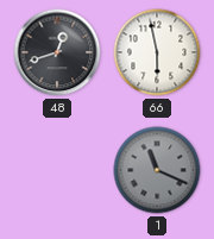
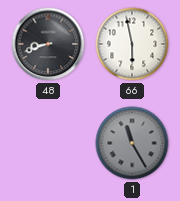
48: 12:42 -> 8:42 (48, 44)
1: 11:19 -> 11:25 (132, 143)
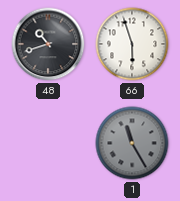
48: 8:42 -> 10:42 (48, 44)
66: 5:58 -> 5:57 (132, 44)
